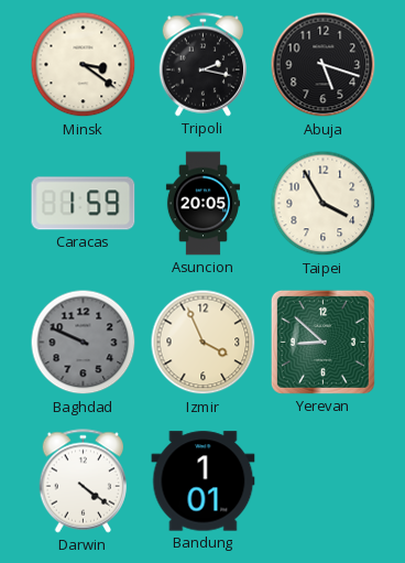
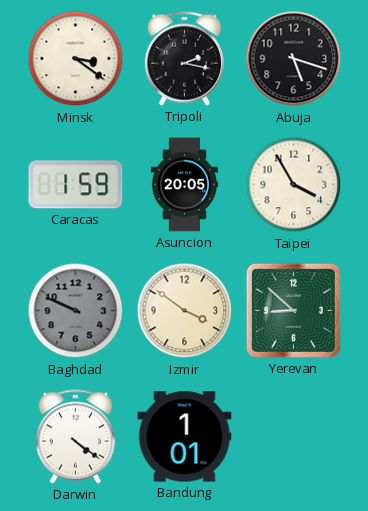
Izmir: 3:56 -> 3:51 (185, 311)
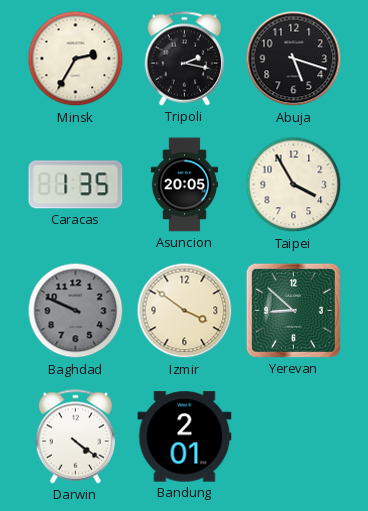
Minsk: 3:21 -> 2:35 (76, 59)
Caracas: 1:59 -> 1:35 (76, 185)
Bandung: 1:01 -> 2:01 (185, 437)
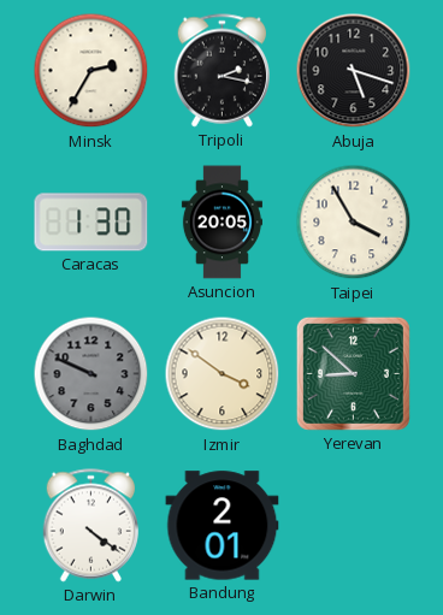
Caracas: 1:35 -> 1:30 (91, 223)
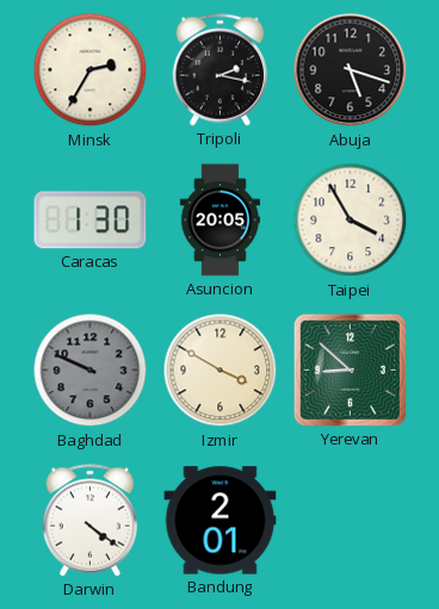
Izmir: 3:51 -> 3:50 (221, 371)
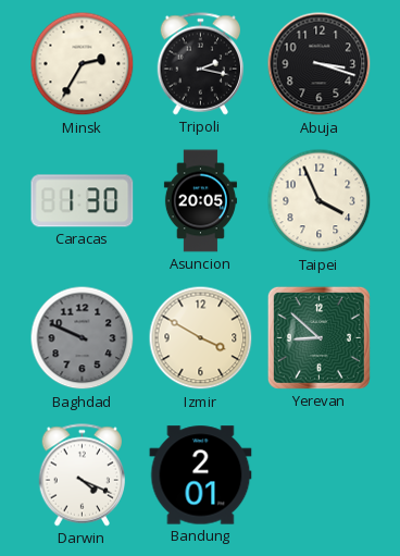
Abuja: 5:18 -> 3:18 (320, 64)
Taipei: 3:55 -> 3:56 (320, 201)
Darwin: 4:21 -> 4:19 (83, 475)
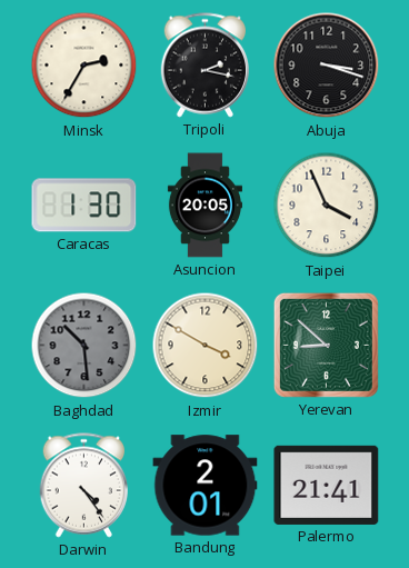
Baghdad: 9:49 -> 10:29 (84, 346)
Darwin: 4:19 -> 4:24 (84, 486)
Palermo: none -> 21:41 (327, 485)
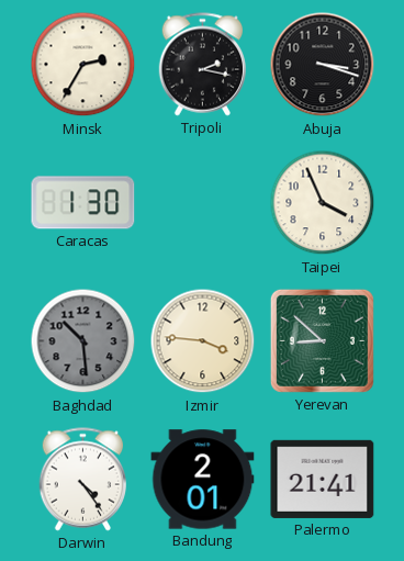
Asuncion: 20:05 -> none (205, 206)
Izmir: 3:50 -> 3:46 (203, 341)
